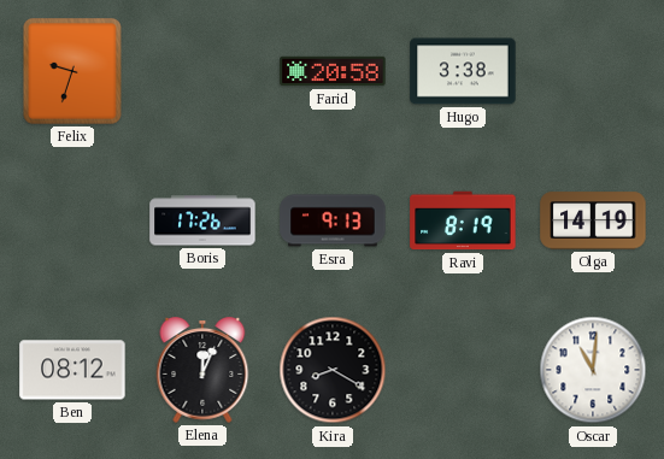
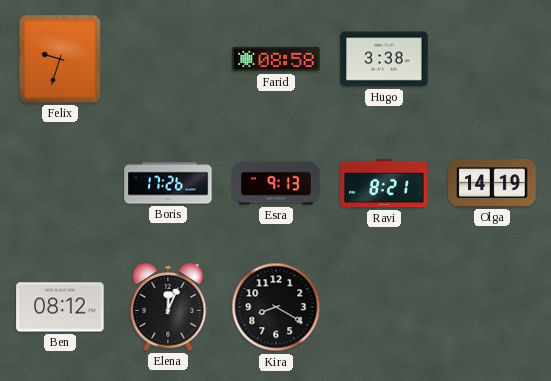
Farid: 20:58 -> 08:58 (276, 59)
Ravi: 8:19 -> 8:21 (384, 183)
Oscar: 11:01 -> none (593, 370)
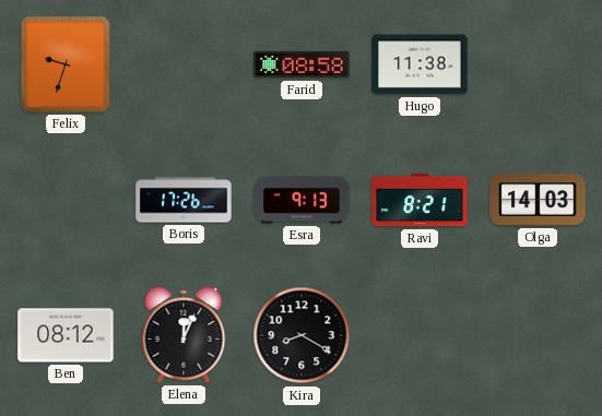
Hugo: 3:38 -> 11:38 (420, 64)
Olga: 14:19 -> 14:03 (538, 200)
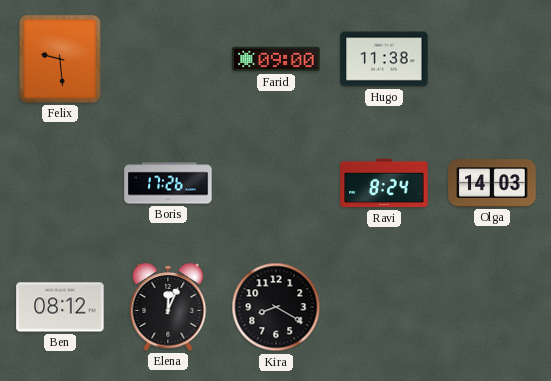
Felix: 9:33 -> 9:29 (61, 60)
Farid: 08:58 -> 09:00 (276, 59)
Esra: 9:13 -> none (302, 200)
Ravi: 8:21 -> 8:24 (384, 183)
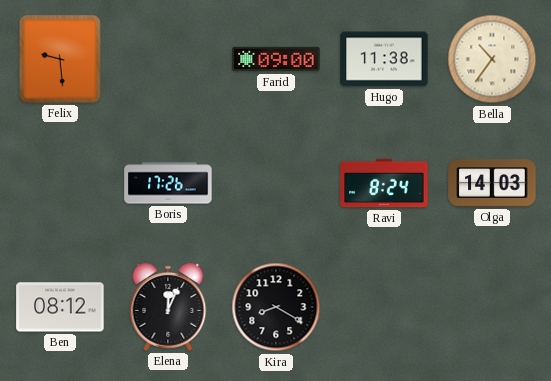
Bella: none -> 10:36 (492, 59)
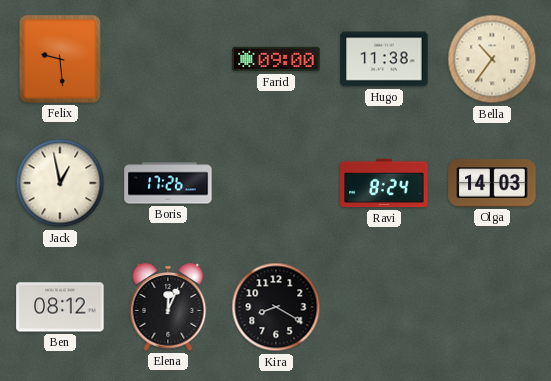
Jack: none -> 12:58 (60, 183)
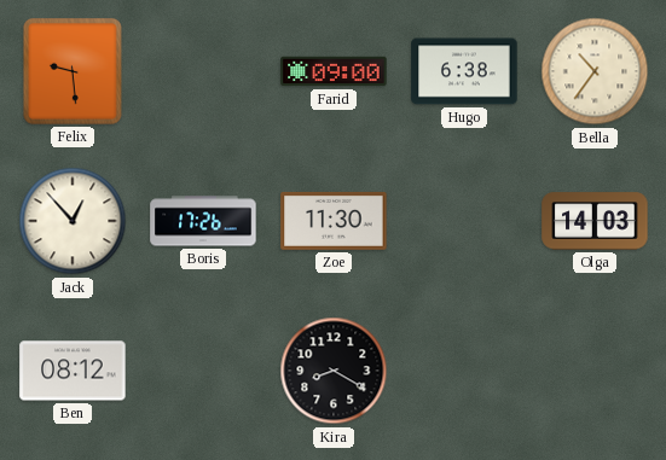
Hugo: 11:38 -> 6:38 (464, 71)
Jack: 12:58 -> 12:53 (73, 221)
Zoe: none -> 11:30 (334, 221)
Ravi: 8:24 -> none (384, 183)
Elena: 12:04 -> none (168, 307)
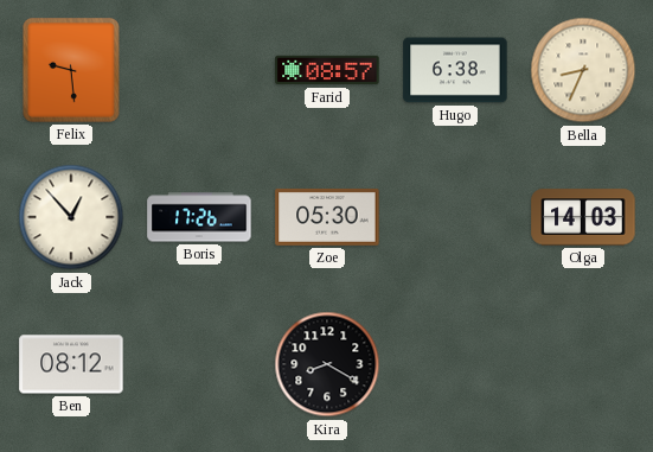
Farid: 09:00 -> 08:57 (327, 70)
Bella: 10:36 -> 8:34 (583, 70)
Zoe: 11:30 -> 05:30 (327, 217)
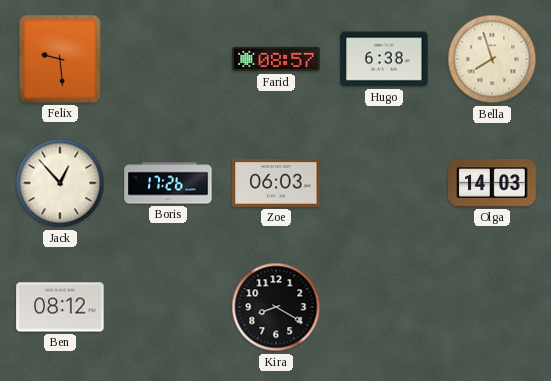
Bella: 8:34 -> 7:57 (492, 59)
Zoe: 05:30 -> 06:03 (276, 183)
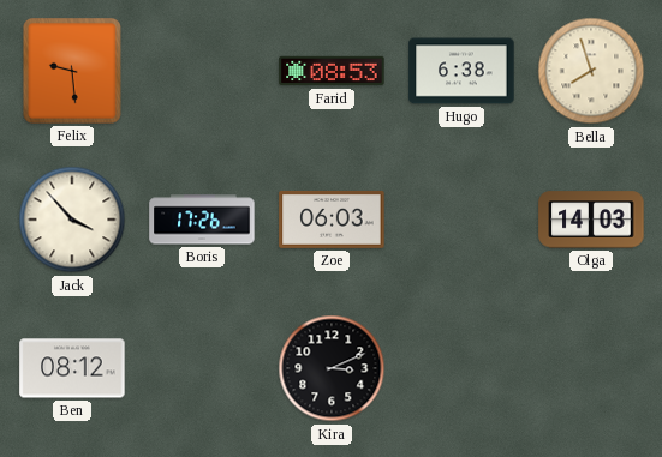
Farid: 08:57 -> 08:53 (332, 71)
Jack: 12:53 -> 3:53 (72, 220)
Kira: 8:20 -> 3:11 (332, 368)
